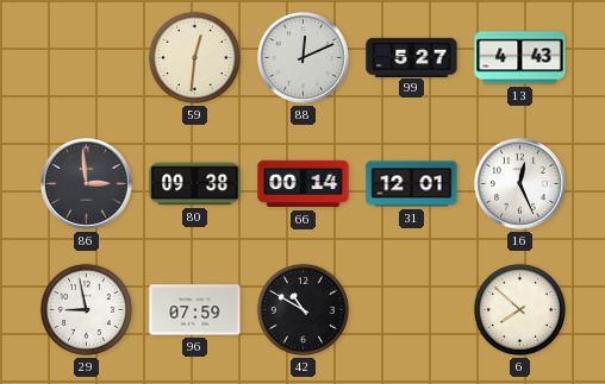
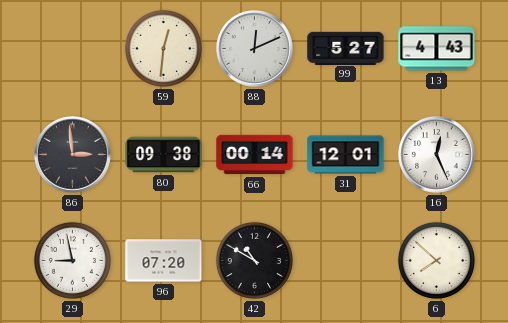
96: 07:59 -> 07:20 (164, 261)
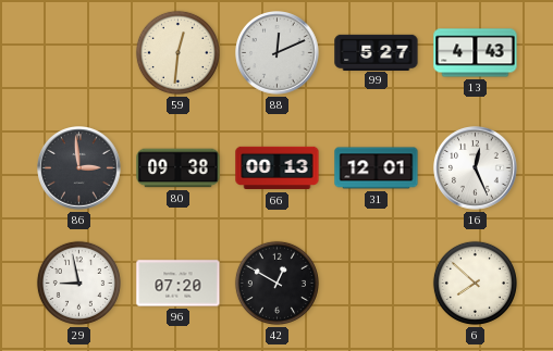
66: 00:14 -> 00:13 (278, 168)
42: 10:50 -> 12:50 (276, 283)
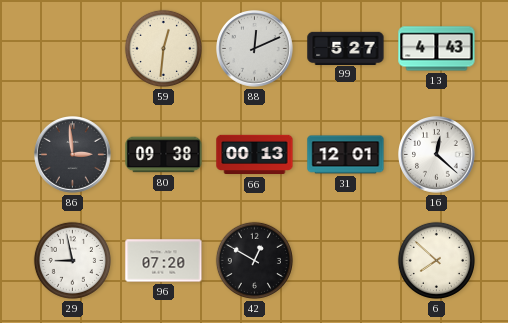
16: 12:26 -> 12:22 (437, 155)
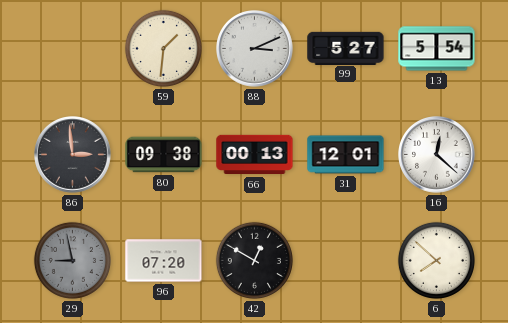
59: 12:31 -> 1:31 (163, 48)
88: 12:11 -> 3:11 (255, 49)
13: 4:43 -> 5:54 (437, 49)
29 dial: white -> grey (72, 260)
